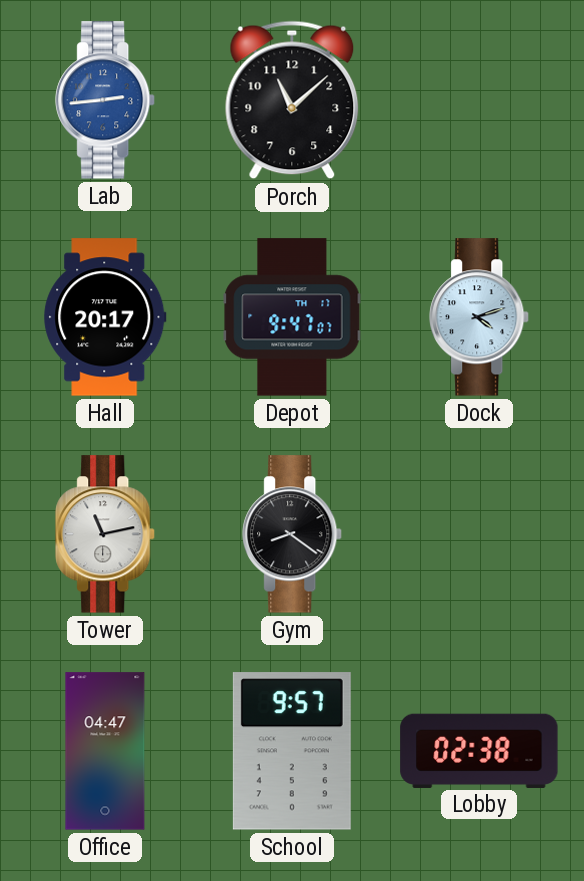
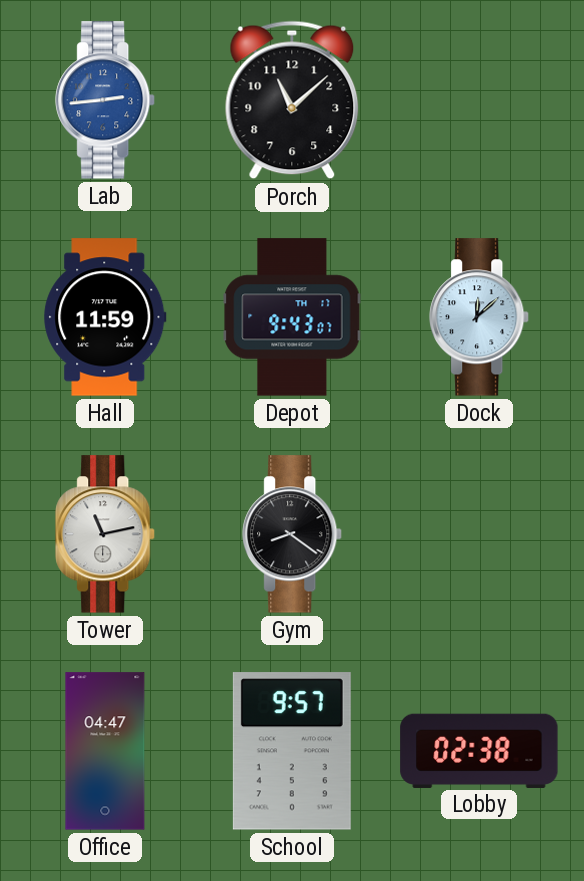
Hall: 20:17 -> 11:59 (105, 317)
Depot: 9:47 -> 9:43 (292, 317)
Dock: 4:12 -> 12:08 (480, 317)
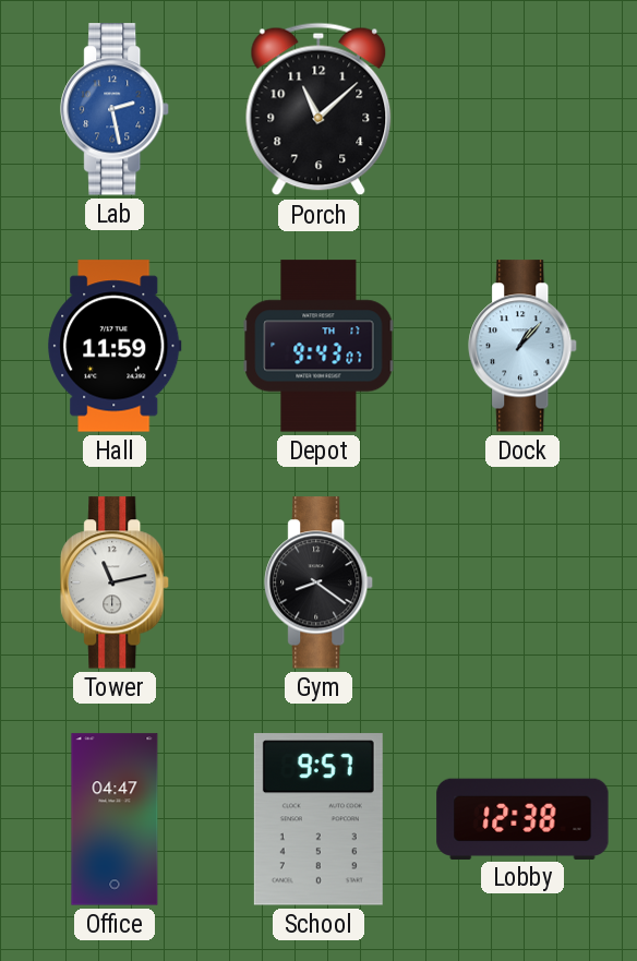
Lab: 2:44 -> 2:28 (116, 109)
Dock: 12:08 -> 1:07 (524, 346)
Lobby: 02:38 -> 12:38 (522, 818)
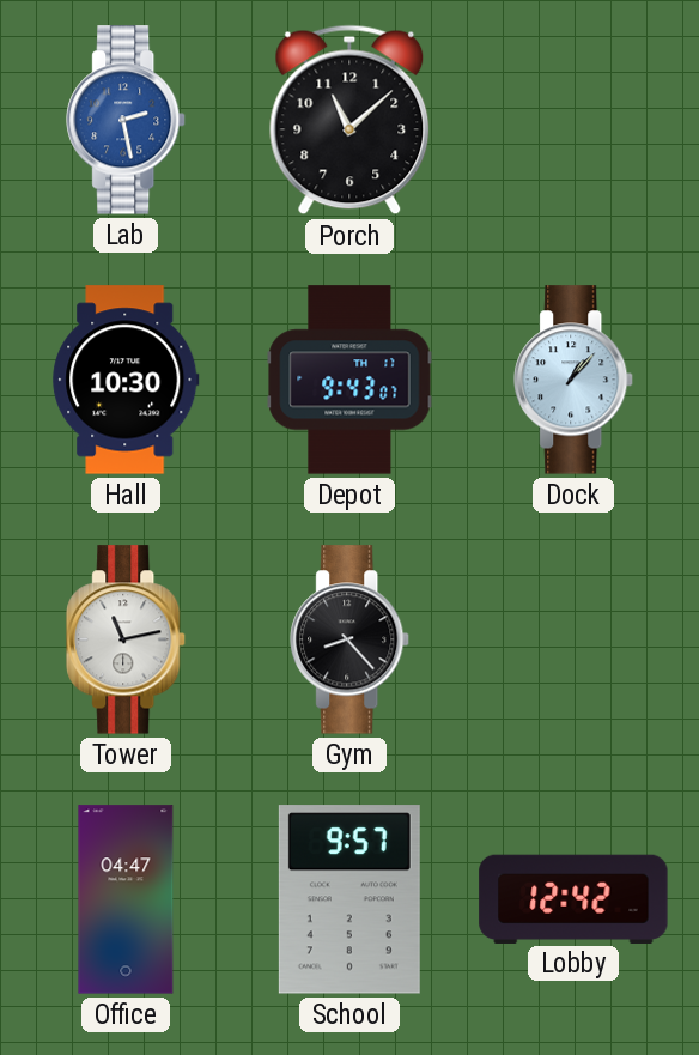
Hall: 11:59 -> 10:30 (126, 380)
Gym: 8:21 -> 8:23 (351, 639)
Lobby: 12:38 -> 12:42 (573, 898)
